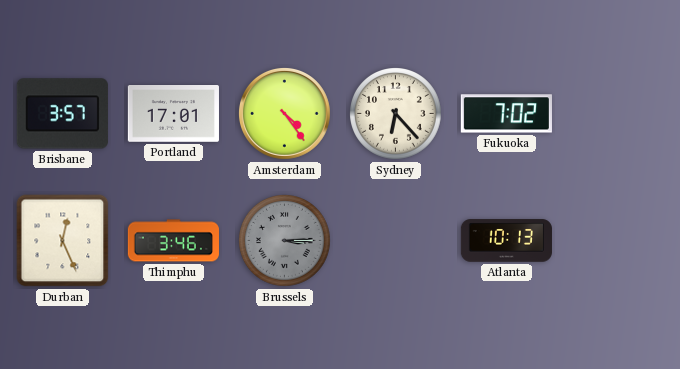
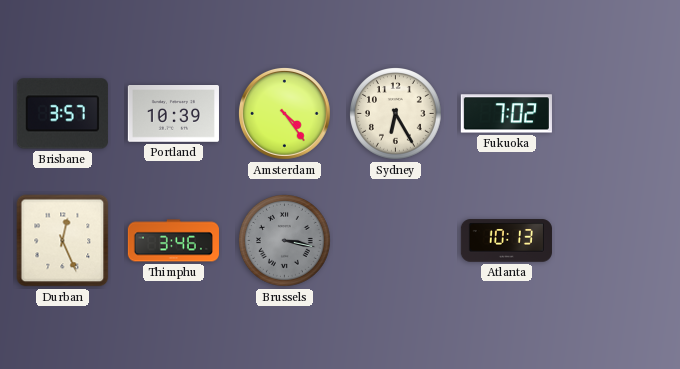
Portland: 17:01 -> 10:39 (173, 114)
Sydney: 6:23 -> 6:25 (396, 114)
Brussels: 3:15 -> 3:17 (285, 241)
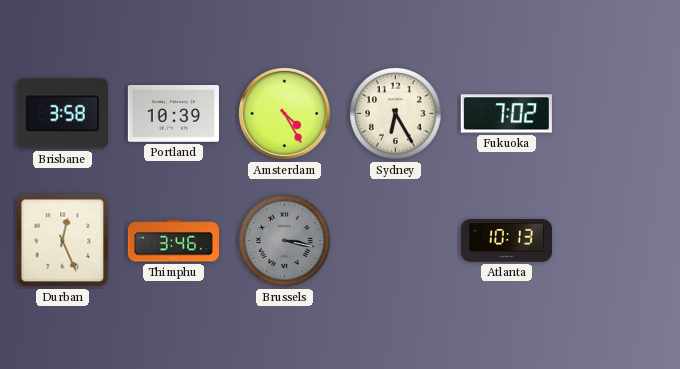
Brisbane: 3:57 -> 3:58 (62, 114)
Amsterdam: 4:24 -> 4:25 (284, 113)
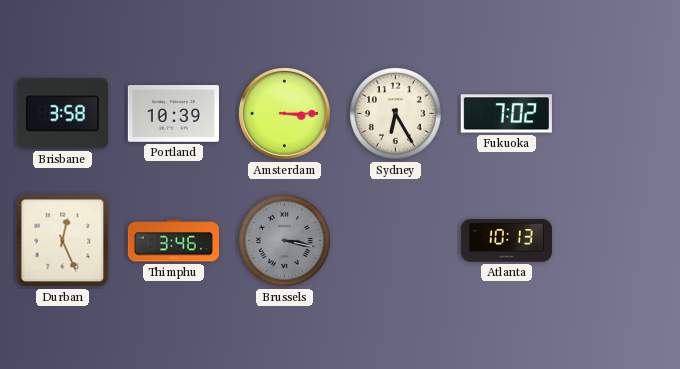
Amsterdam: 4:25 -> 3:15 (284, 113)
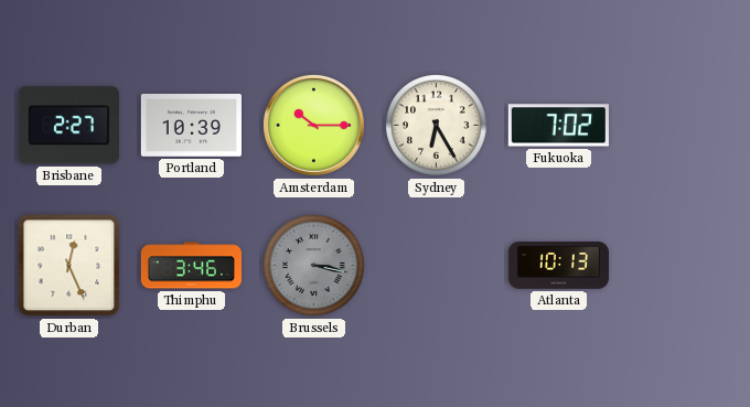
Brisbane: 3:58 -> 2:27 (68, 126)
Amsterdam: 3:15 -> 10:15 (313, 125)
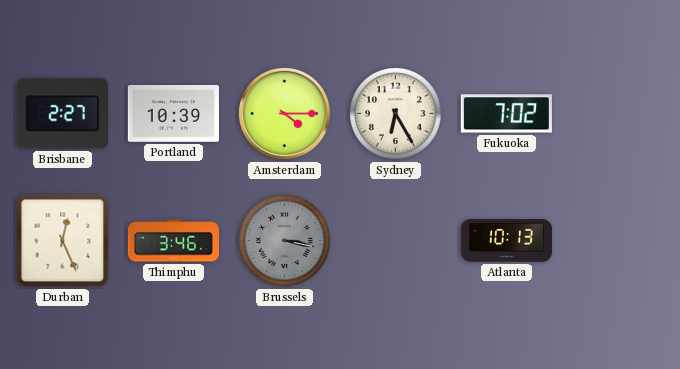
Amsterdam: 10:15 -> 4:15 (284, 113)
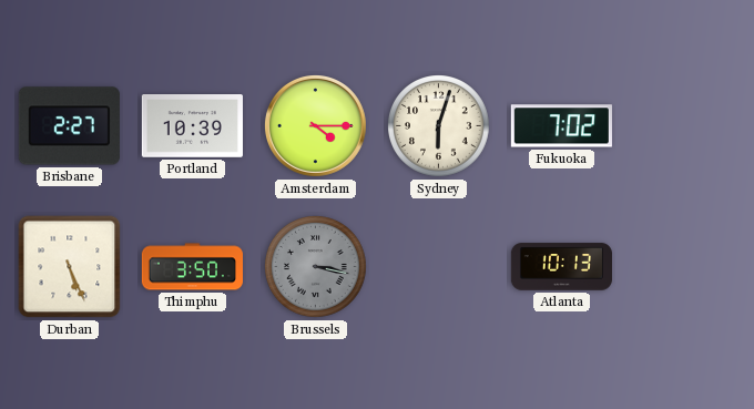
Sydney: 6:25 -> 6:03 (439, 126)
Durban: 12:26 -> 5:26 (70, 267)
Thimphu: 3:46 -> 3:50 (192, 267)
